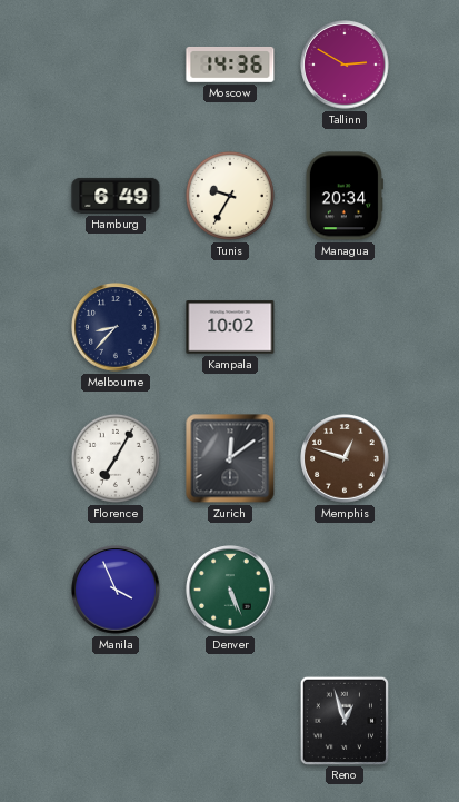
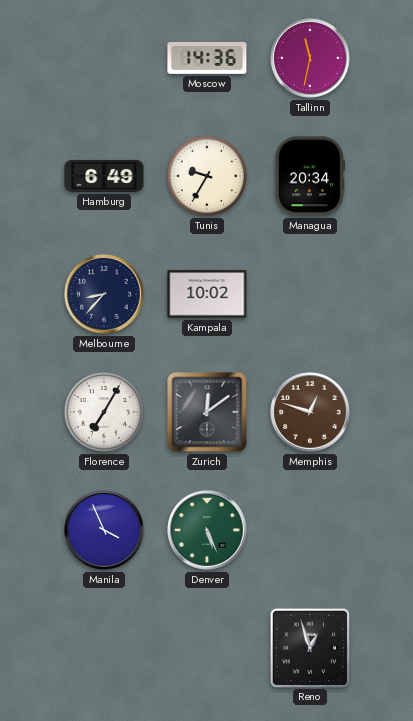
Tallinn: 2:50 -> 11:32 (310, 58)
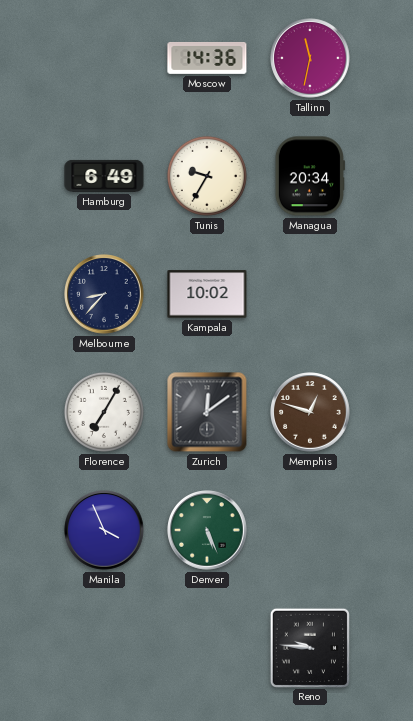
Reno: 12:57 -> 9:46 (309, 647)
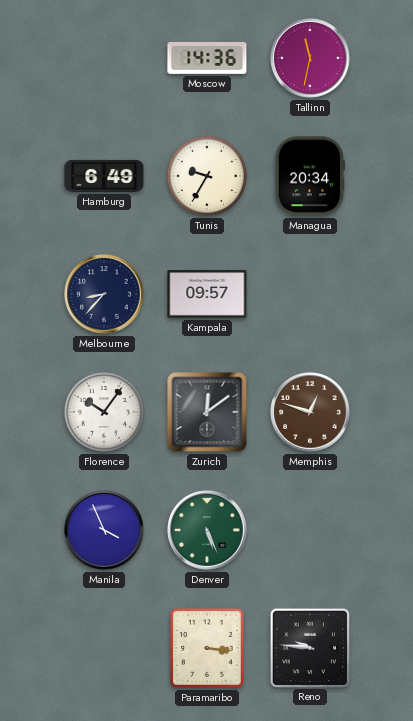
Kampala: 10:02 -> 09:57 (207, 294)
Florence: 7:05 -> 10:06 (104, 412)
Paramaribo: none -> 3:16 (208, 649)
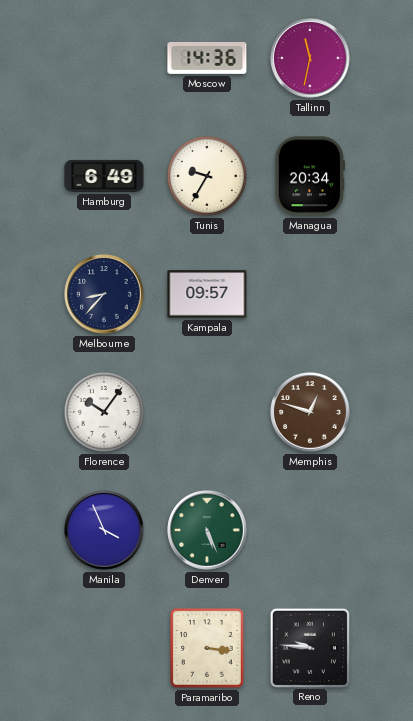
Zurich: 12:09 -> none (207, 412)
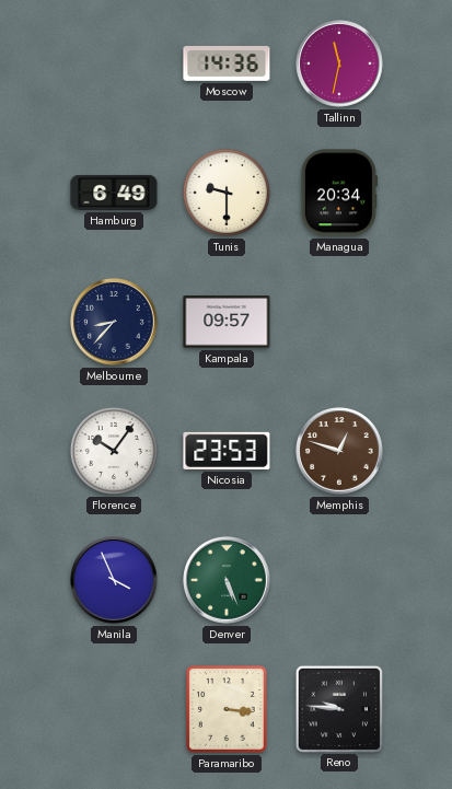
Tunis: 9:35 -> 9:30 (227, 193)
Nicosia: none -> 23:53 (227, 451)
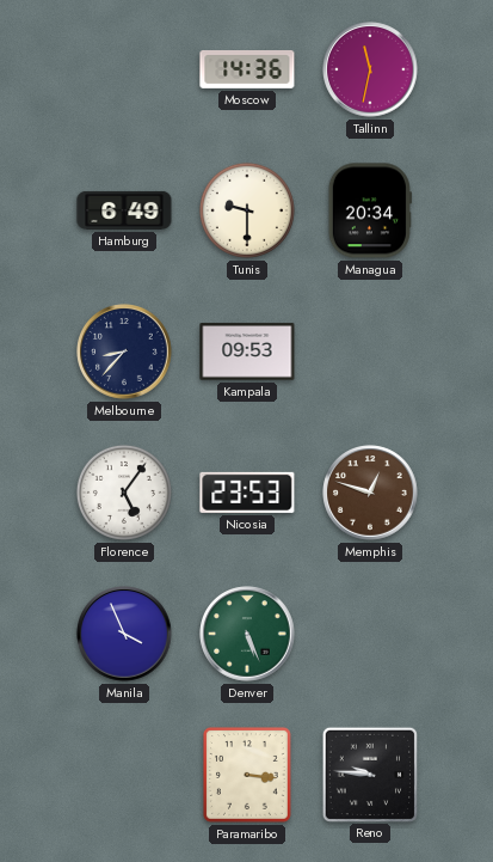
Kampala: 09:57 -> 09:53 (247, 351)
Florence: 10:06 -> 5:06 (124, 493)
